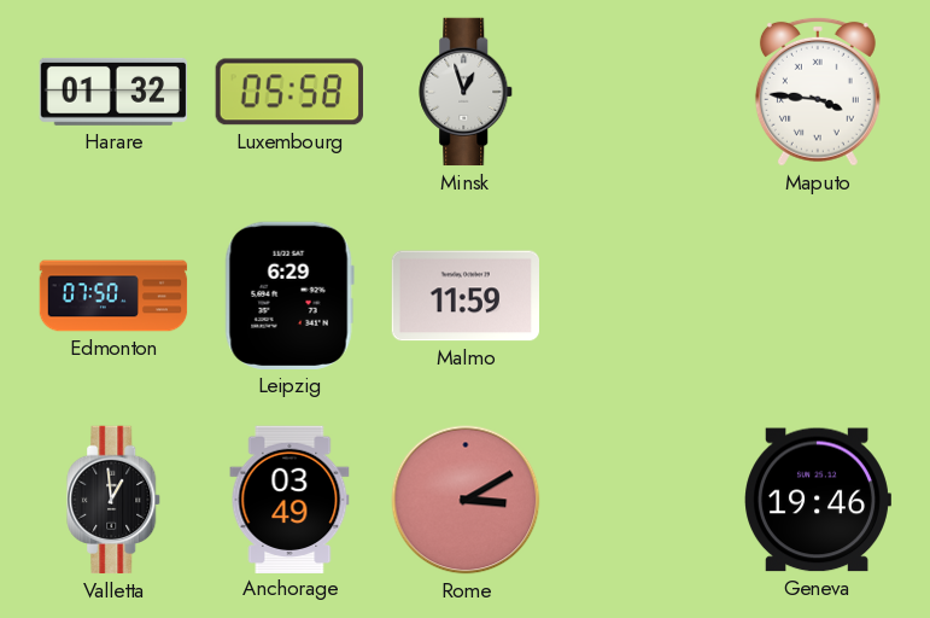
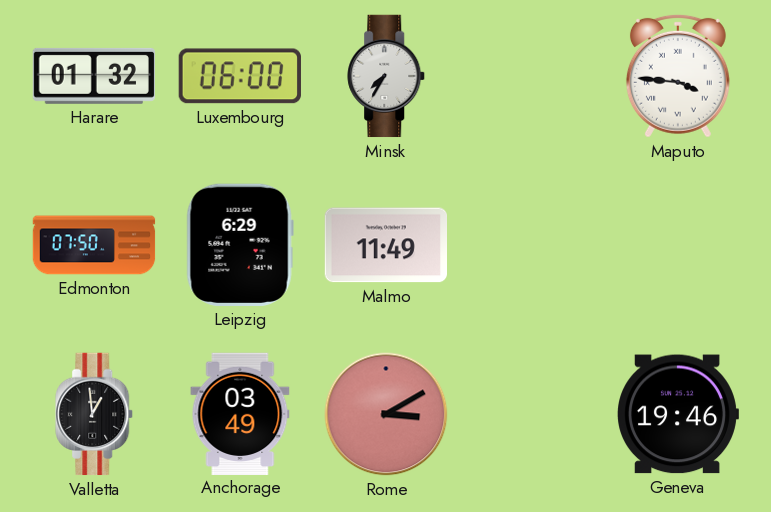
Luxembourg: 05:58 -> 06:00 (240, 76)
Minsk: 12:57 -> 7:35 (387, 76)
Malmo: 11:59 -> 11:49 (385, 245)
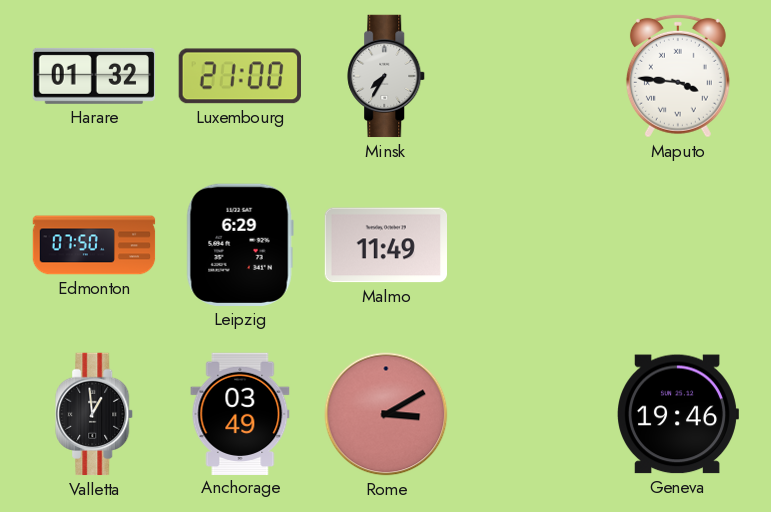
Luxembourg: 06:00 -> 21:00 (240, 76)
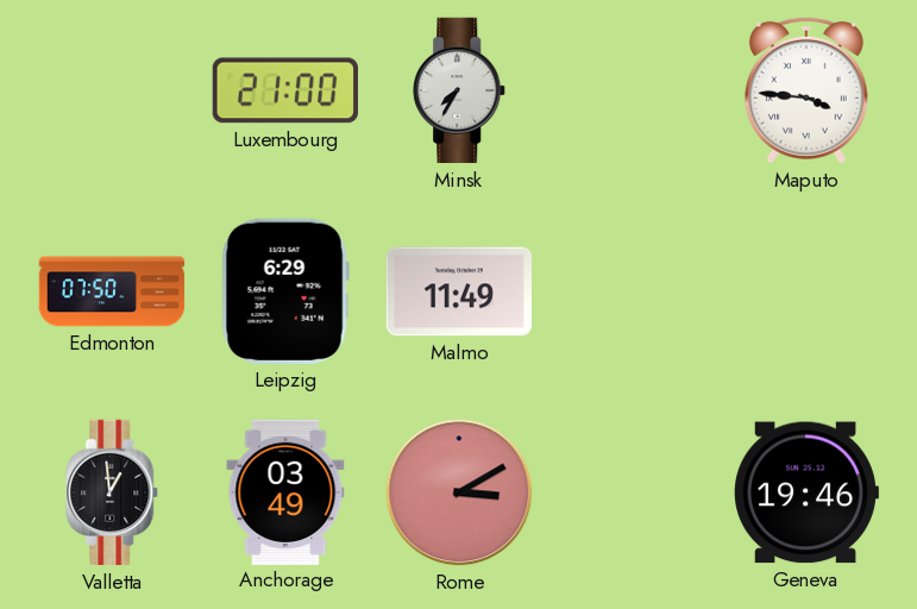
Harare: 01:32 -> none (93, 76)
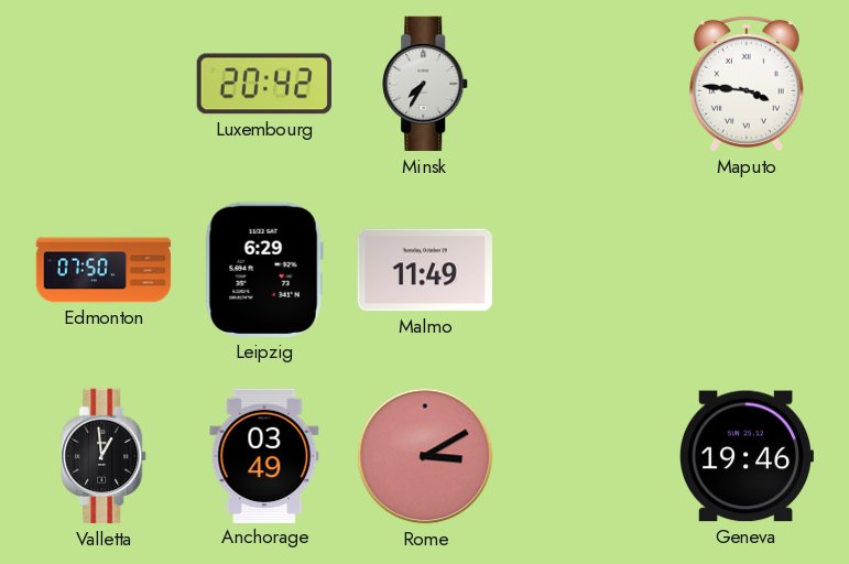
Luxembourg: 21:00 -> 20:42 (264, 84)
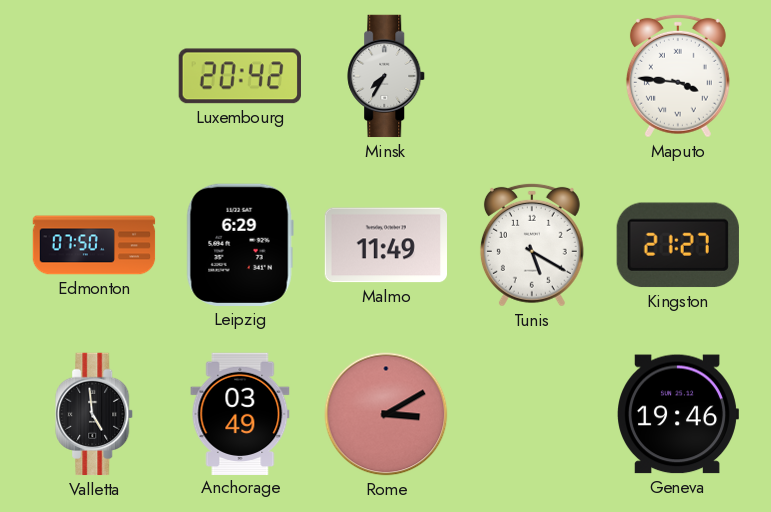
Tunis: none -> 5:20 (532, 245)
Kingston: none -> 21:27 (678, 245)
Valletta: 12:59 -> 4:59 (95, 414)
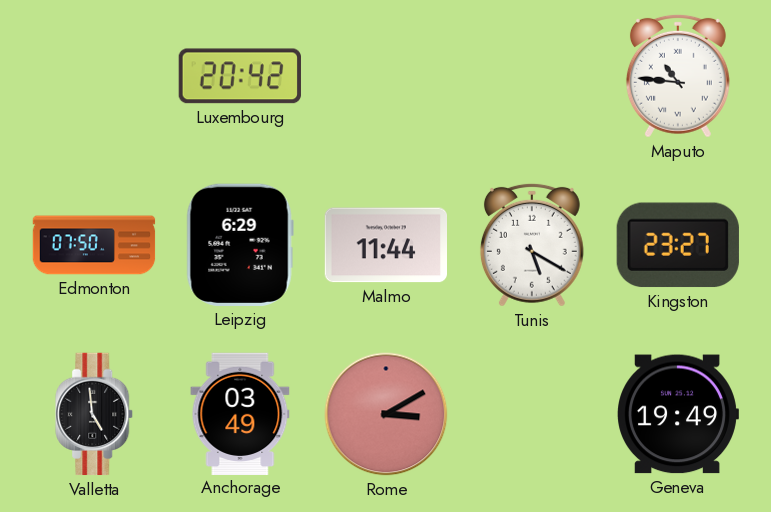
Minsk: 7:35 -> none (387, 76)
Maputo: 3:46 -> 10:46 (678, 76)
Malmo: 11:49 -> 11:44 (385, 245)
Kingston: 21:27 -> 23:27 (678, 245)
Geneva: 19:46 -> 19:49 (678, 414)
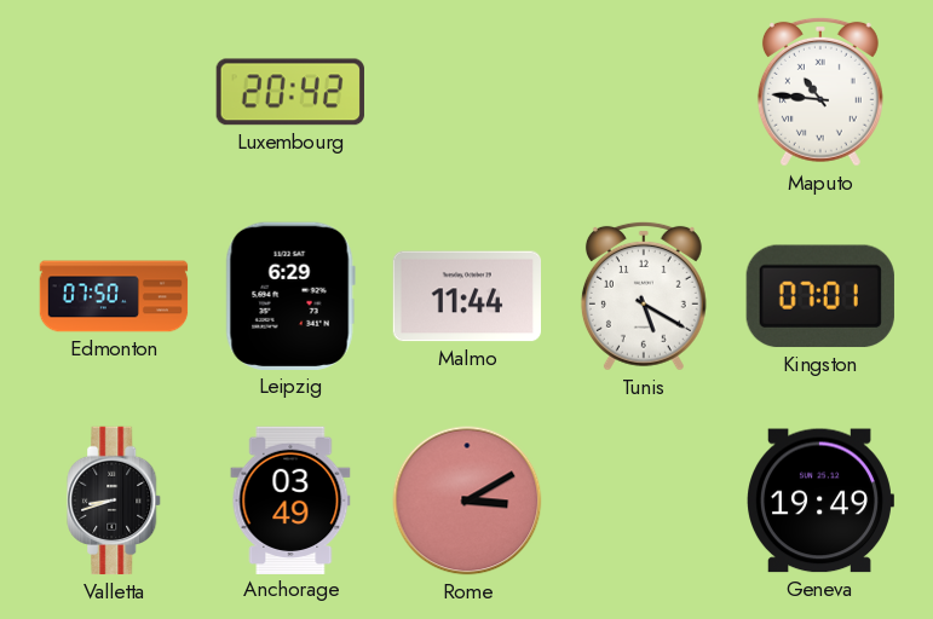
Kingston: 23:27 -> 07:01 (820, 296)
Valletta: 4:59 -> 8:42 (115, 501)
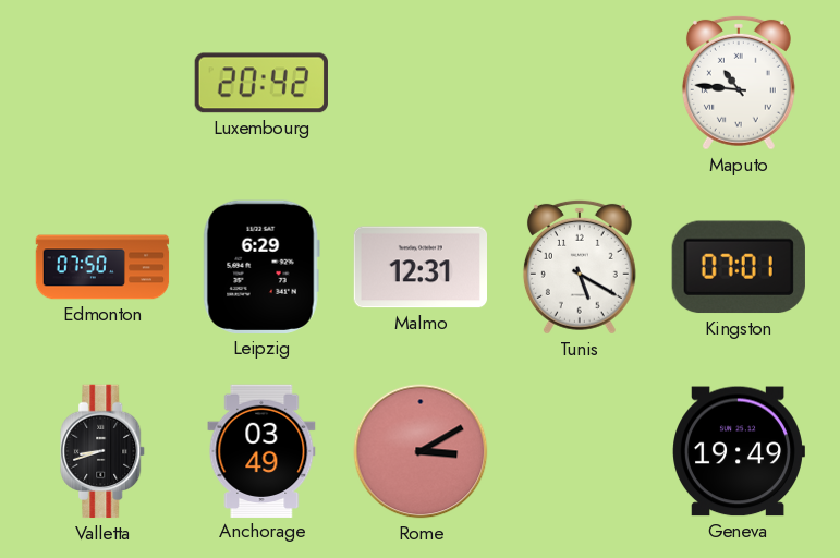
Malmo: 11:44 -> 12:31 (419, 267)
